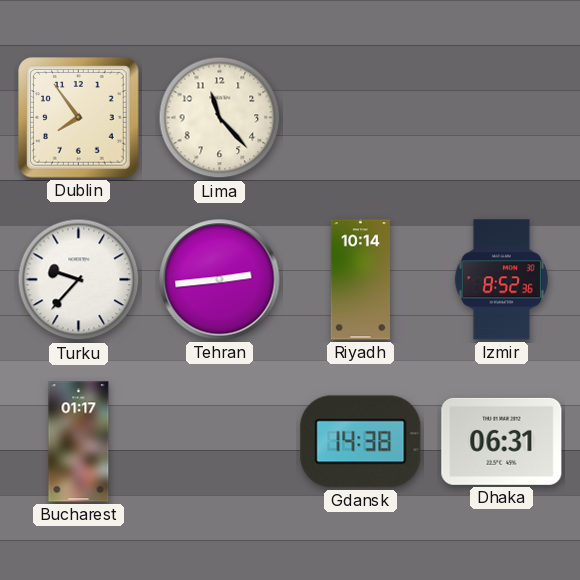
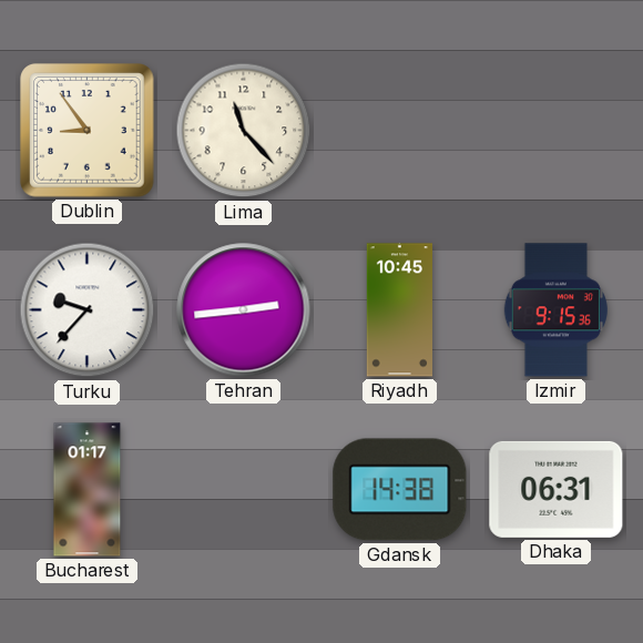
Dublin: 7:54 -> 8:54 (88, 131)
Riyadh: 10:14 -> 10:45 (399, 310)
Izmir: 8:52 -> 9:15 (555, 310)
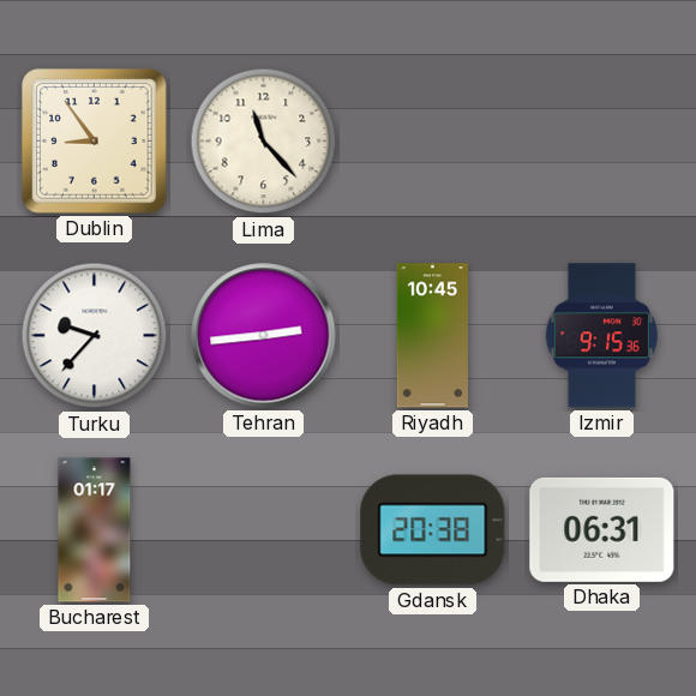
Gdansk: 14:38 -> 20:38 (433, 530)
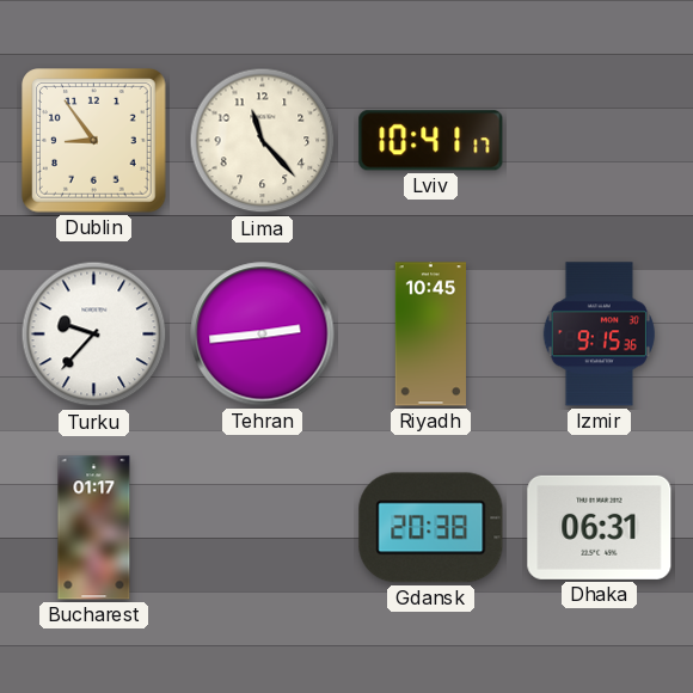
Lviv: none -> 10:41 (431, 141)
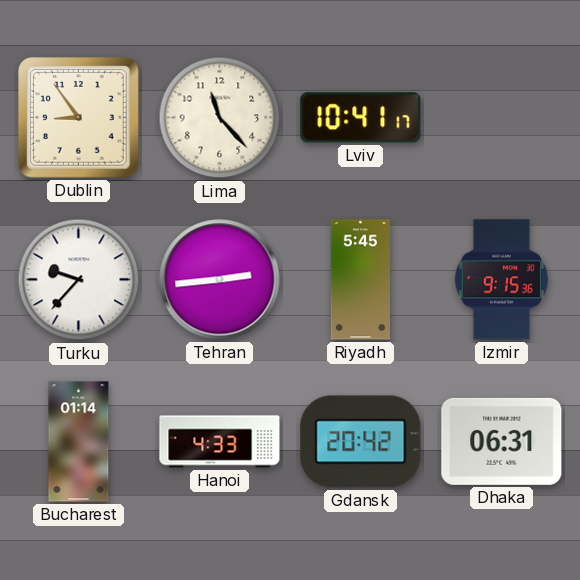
Riyadh: 10:45 -> 5:45 (360, 280)
Bucharest: 01:17 -> 01:14 (79, 442)
Hanoi: none -> 4:33 (220, 442)
Gdansk: 20:38 -> 20:42 (361, 442)
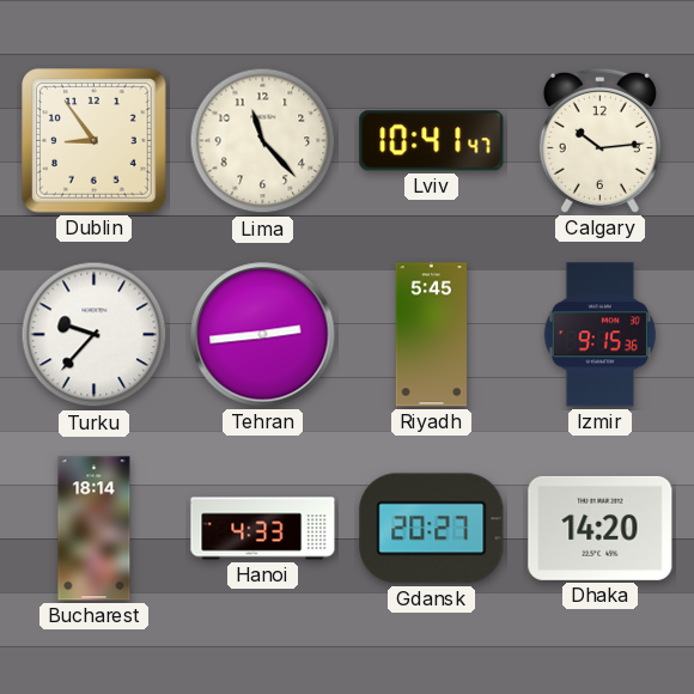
Lviv: 10:41:17 -> 10:41:47 (432, 141)
Calgary: none -> 10:14 (599, 140)
Bucharest: 01:14 -> 18:14 (95, 529)
Gdansk: 20:42 -> 20:27 (432, 529)
Dhaka: 06:31 -> 14:20 (601, 528)
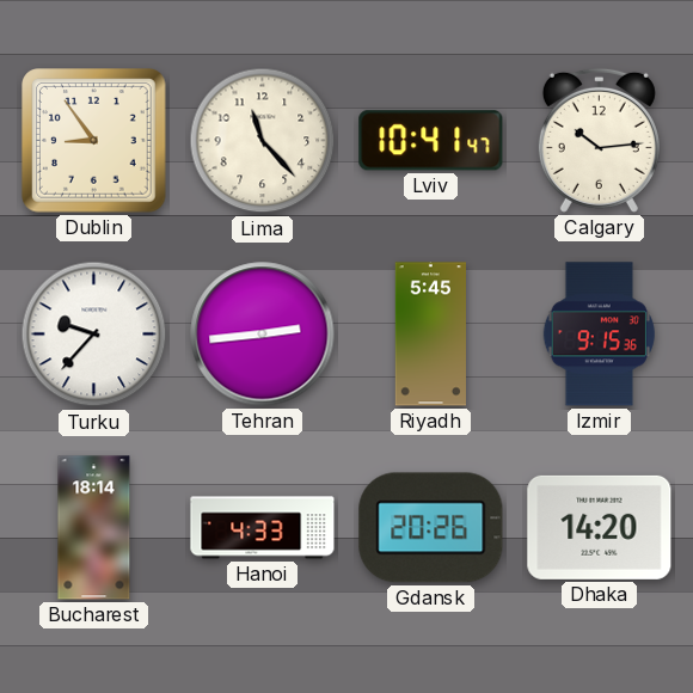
Gdansk: 20:27 -> 20:26 (431, 528)
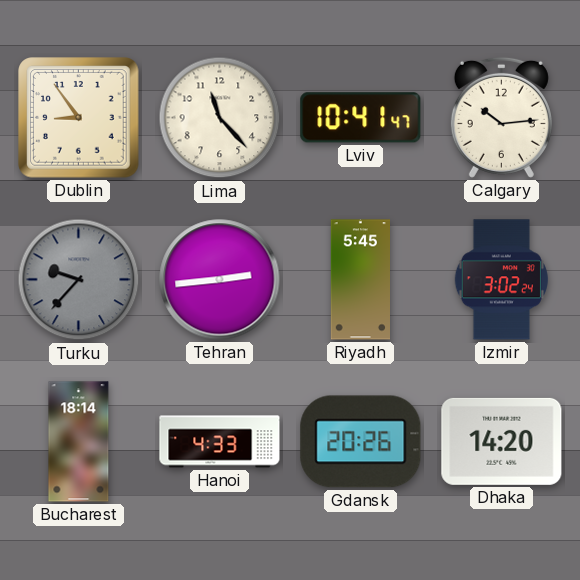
Turku dial: white -> grey (79, 280)
Izmir: 9:15 -> 3:02 (501, 280)
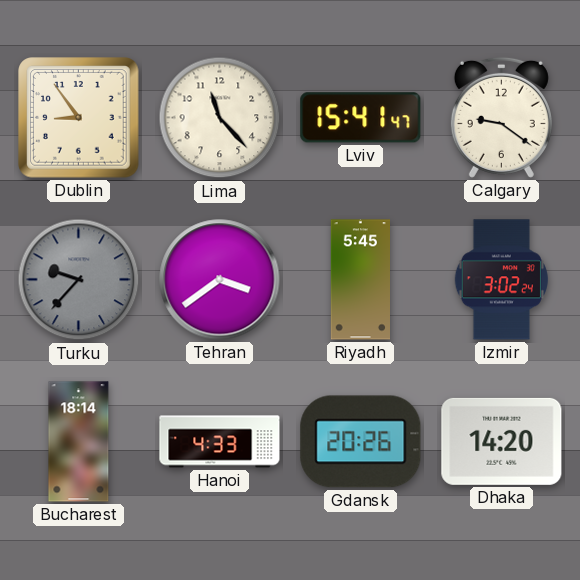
Lviv: 10:41 -> 15:41 (361, 118)
Calgary: 10:14 -> 9:21 (501, 117)
Tehran: 2:44 -> 3:39 (220, 280)
